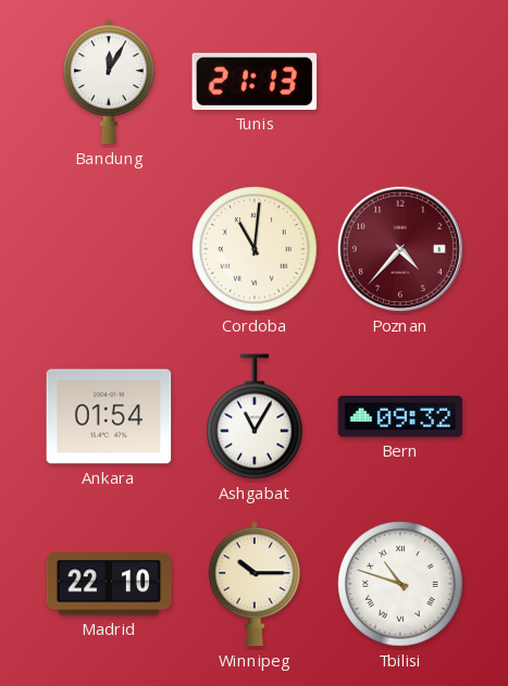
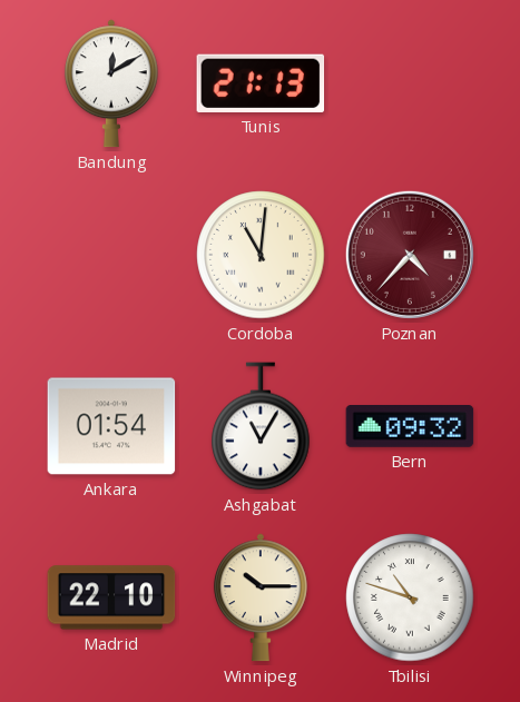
Bandung: 12:05 -> 12:10 (111, 83)
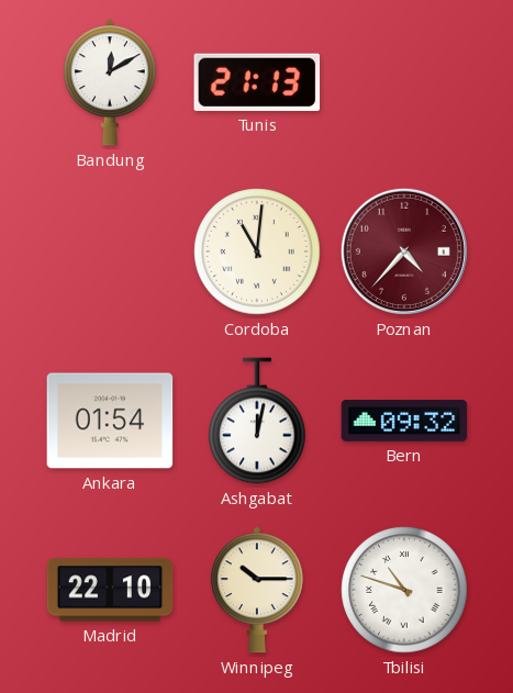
Ashgabat: 11:05 -> 12:02 (257, 421)
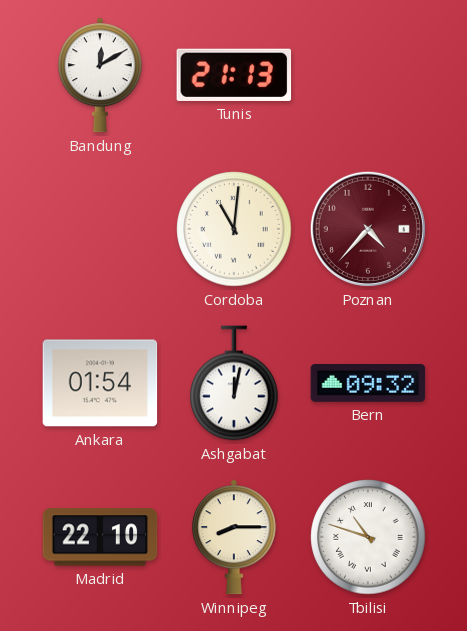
Winnipeg: 10:15 -> 8:15 (234, 537)
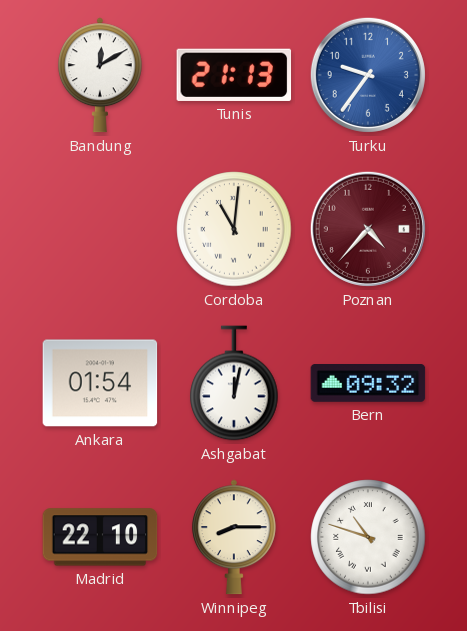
Turku: none -> 9:36 (368, 75)
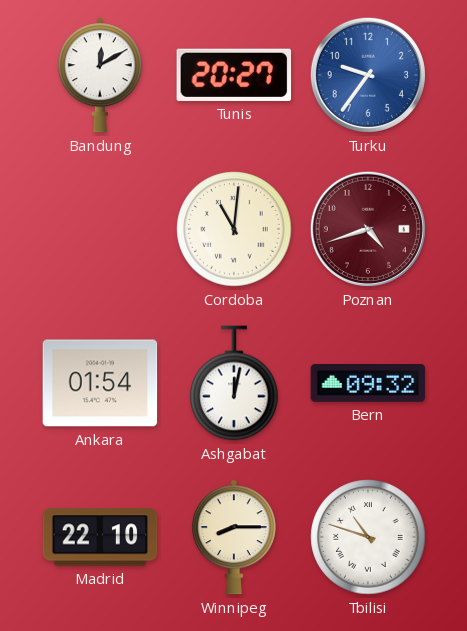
Tunis: 21:13 -> 20:27 (234, 75)
Poznan: 4:37 -> 4:42 (368, 229)
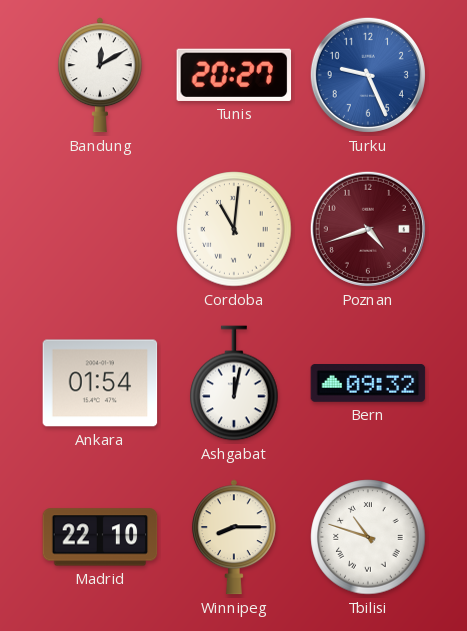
Turku: 9:36 -> 9:26 (368, 75)
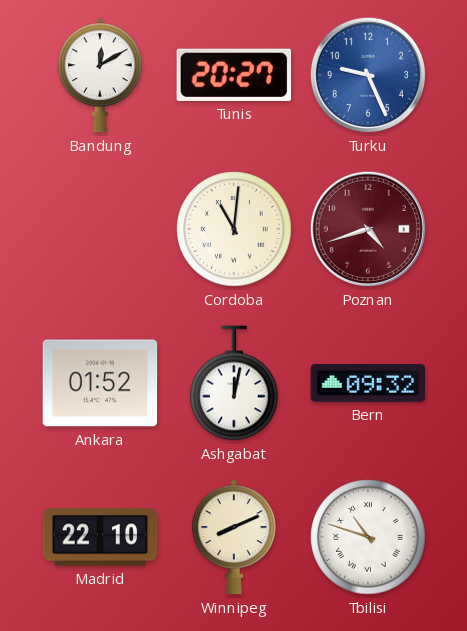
Ankara: 01:54 -> 01:52 (100, 383)
Winnipeg: 8:15 -> 8:11 (234, 537)
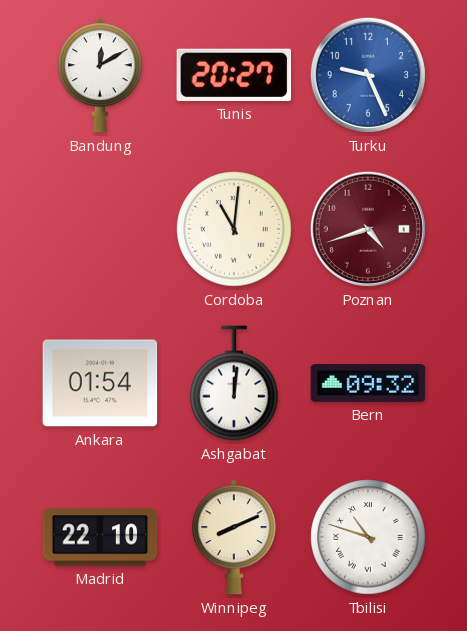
Ankara: 01:52 -> 01:54 (100, 383)
Ashgabat: 12:02 -> 12:01 (234, 383)
